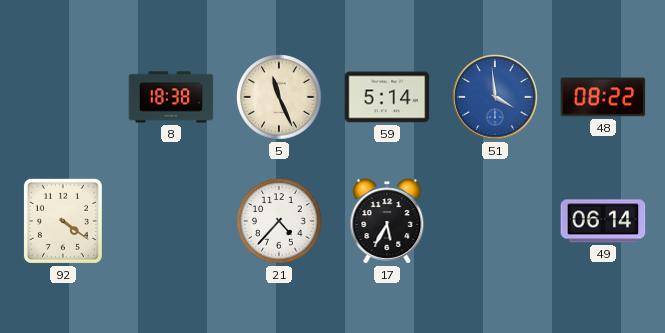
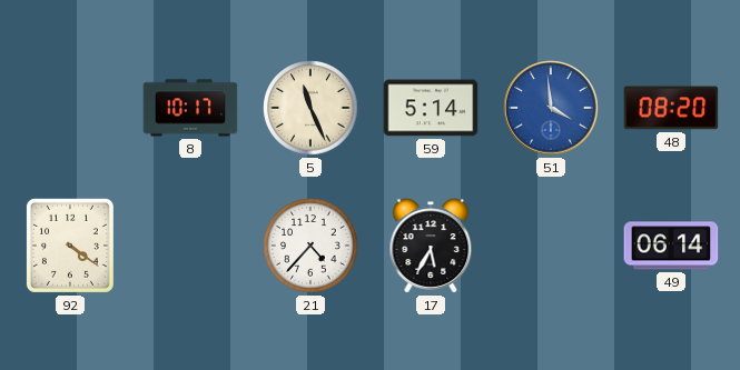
8: 18:38 -> 10:17 (190, 108)
48: 08:22 -> 08:20 (671, 108)
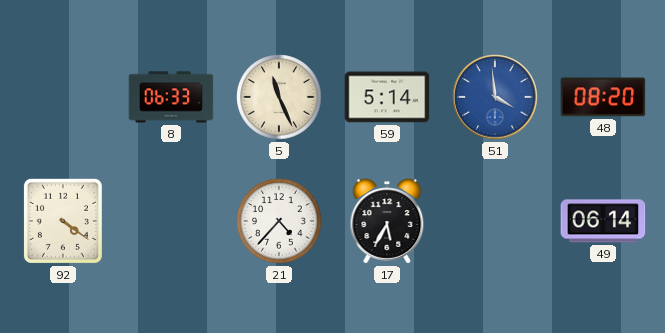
8: 10:17 -> 06:33 (171, 97)
